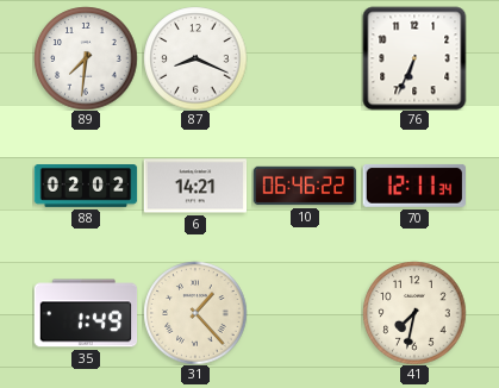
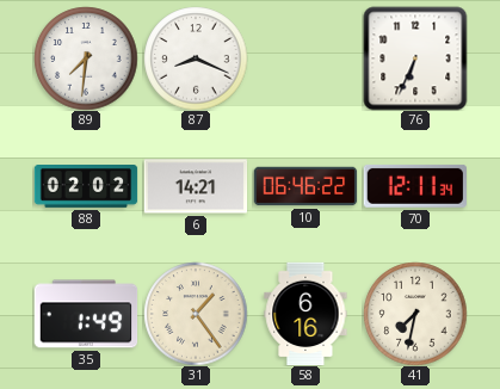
31: 1:23 -> 1:24 (196, 314)
58: none -> 6:16 (305, 314)
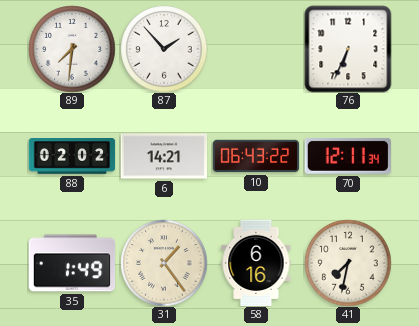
87: 8:19 -> 1:53 (164, 49)
10: 06:46 -> 06:43 (256, 156)
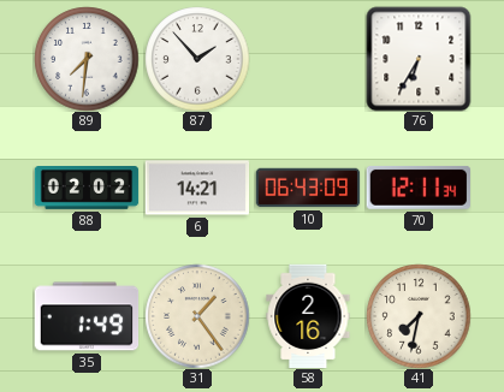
76: 6:34 -> 6:35 (419, 59)
10: 06:43:22 -> 06:43:09 (308, 188)
58: 6:16 -> 2:16 (308, 316)
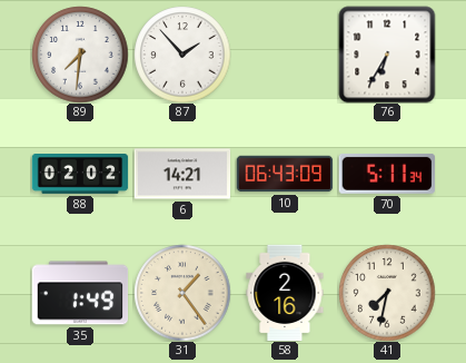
70: 12:11 -> 5:11 (386, 174)
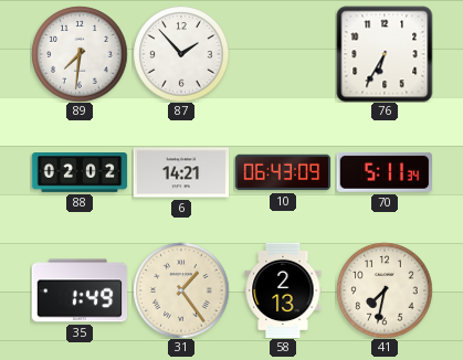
58: 2:16 -> 2:13 (283, 290)
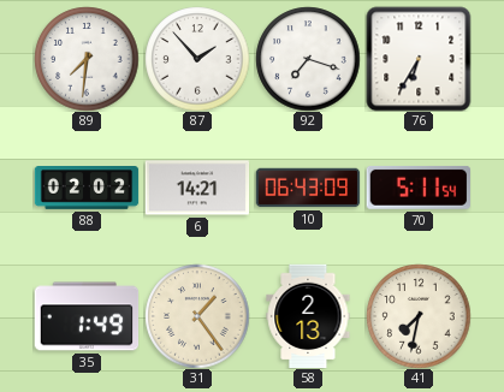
92: none -> 7:18 (308, 59)
70: 5:11:34 -> 5:11:54 (417, 188)
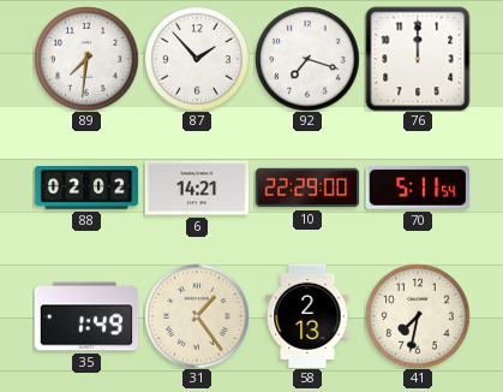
76: 6:35 -> 12:00 (418, 59)
10: 06:43 -> 22:29 (307, 188)
